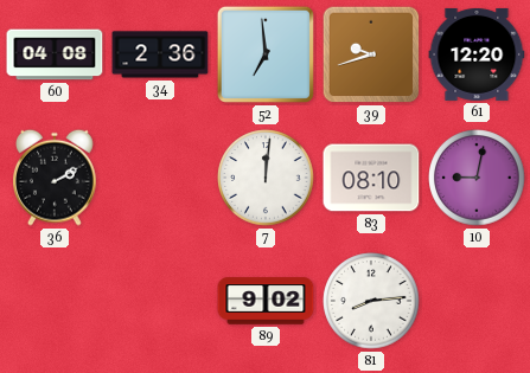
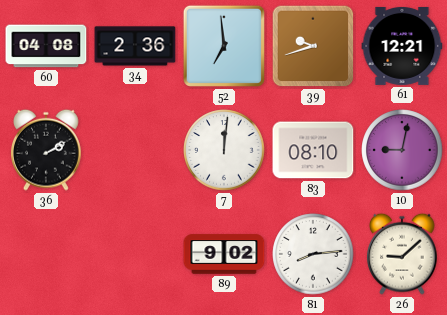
61: 12:20 -> 12:21 (402, 46)
26: none -> 9:08 (403, 254)
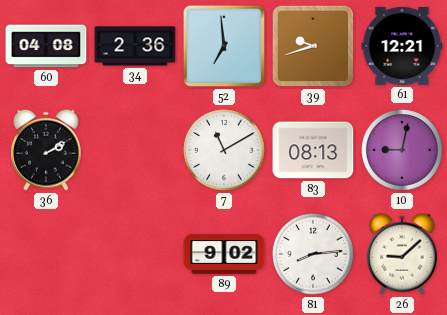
7: 12:01 -> 11:10 (224, 150)
83: 08:10 -> 08:13 (313, 150)
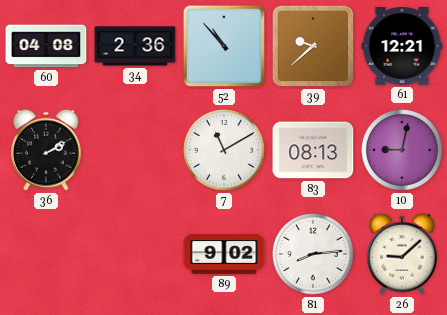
52: 6:59 -> 10:53 (224, 46)
39: 9:42 -> 9:38 (313, 46)
